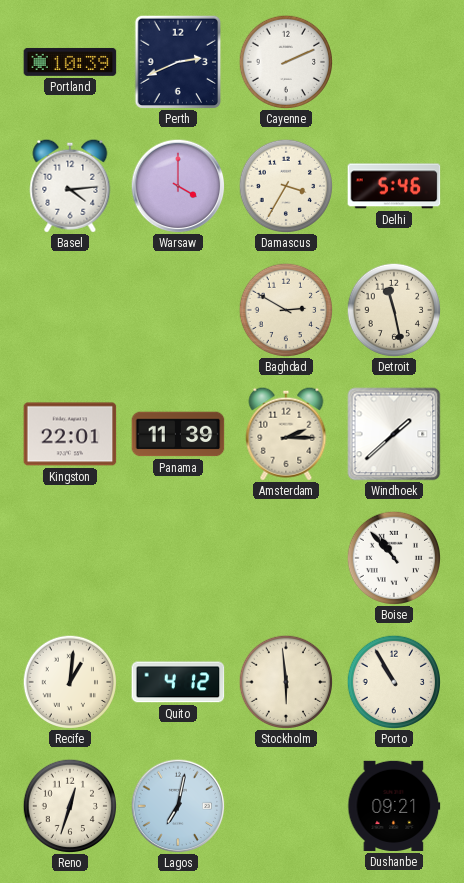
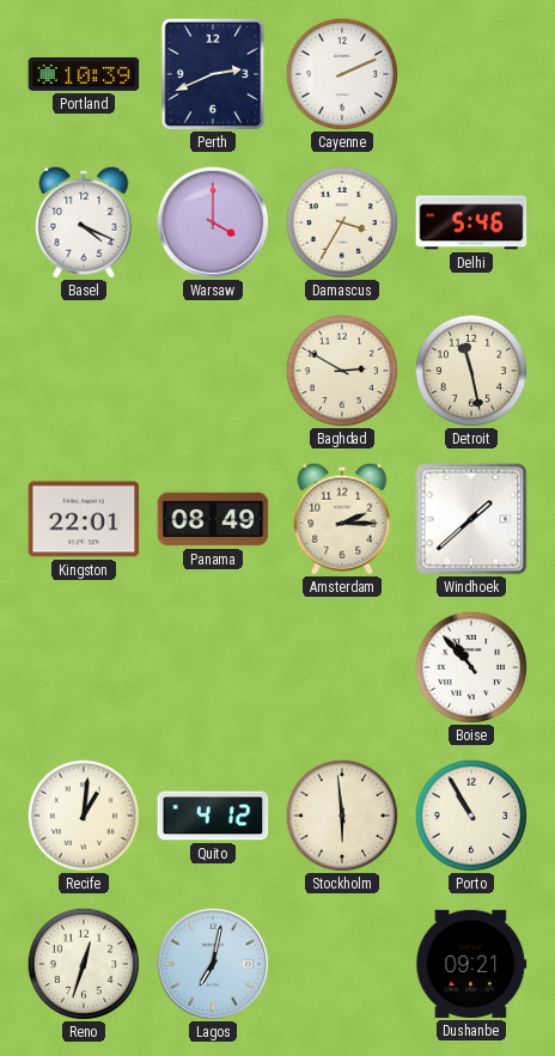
Basel: 4:14 -> 4:19 (84, 222)
Panama: 11:39 -> 08:49 (213, 519)
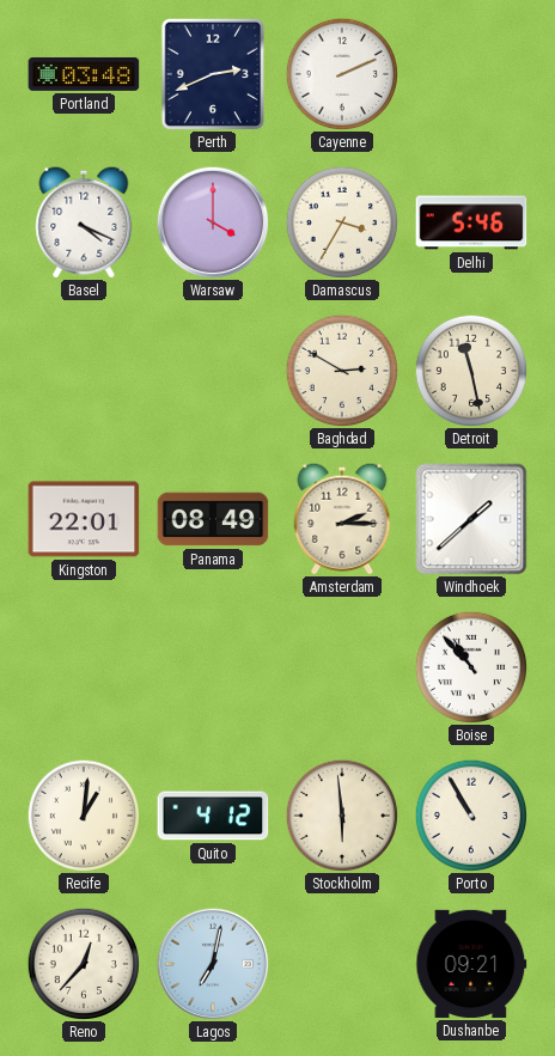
Portland: 10:39 -> 03:48 (84, 74)
Reno: 12:33 -> 12:37 (83, 963)
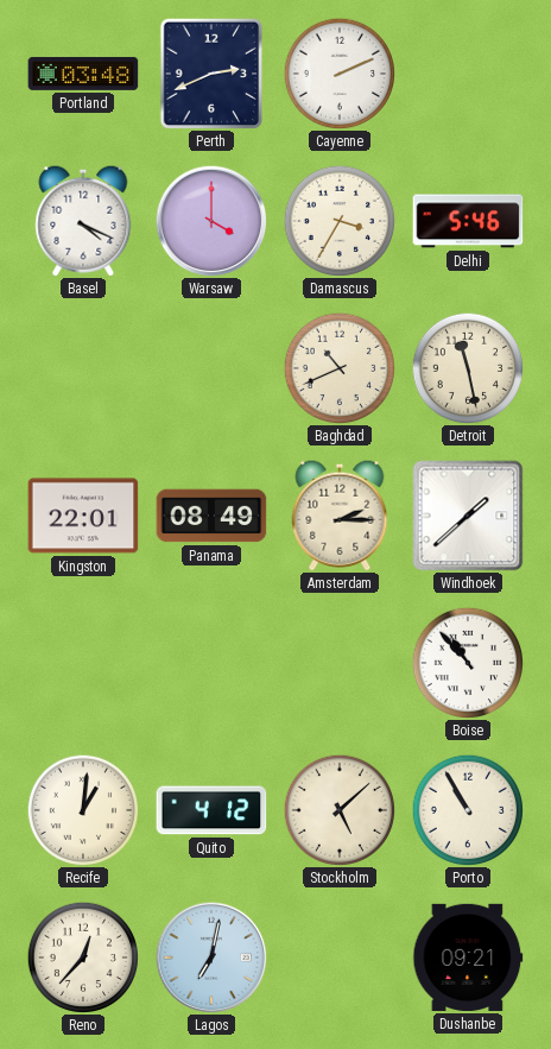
Baghdad: 2:50 -> 10:41 (338, 367)
Stockholm: 5:59 -> 5:08 (338, 809)
